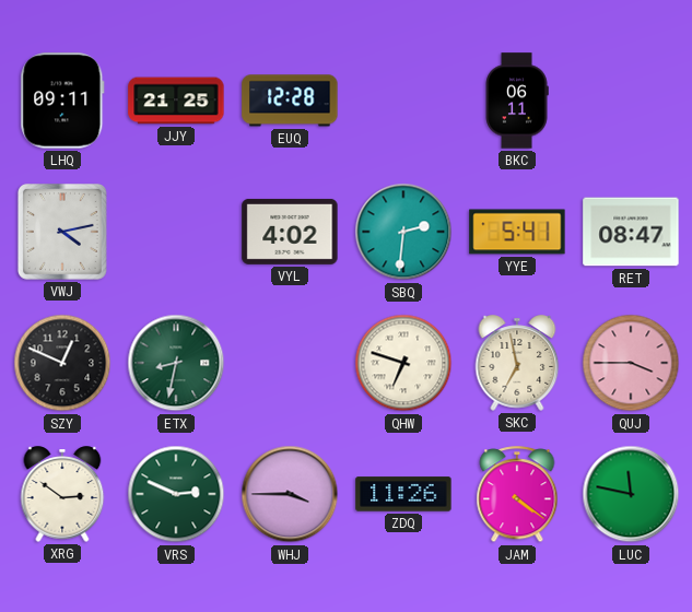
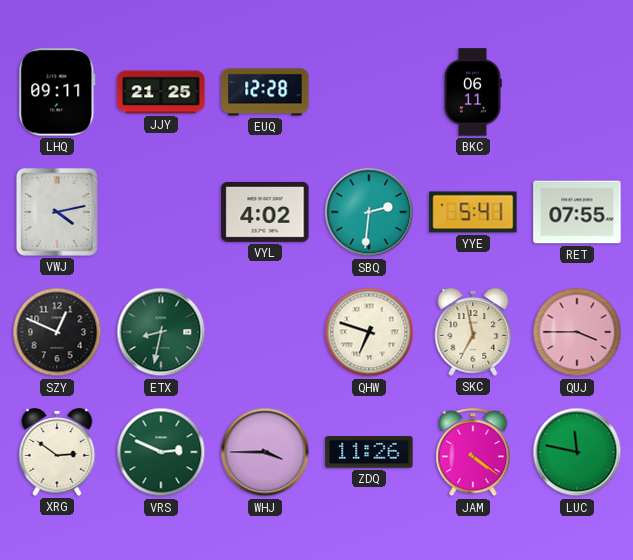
RET: 08:47 -> 07:55 (577, 212)
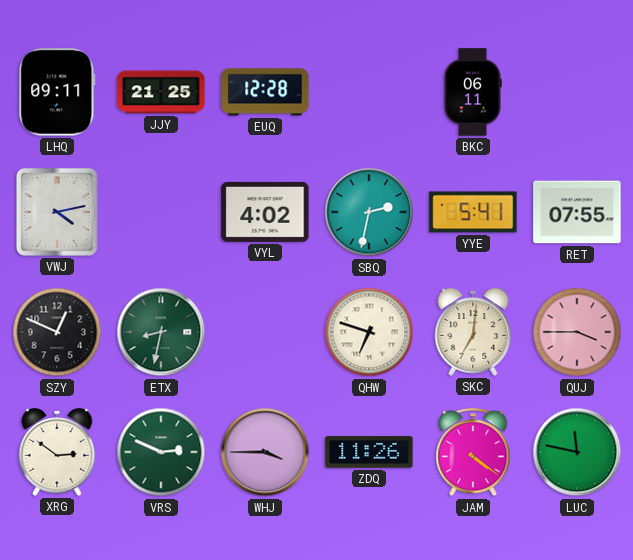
SBQ: 2:31 -> 2:32 (369, 212)
SKC: 6:58 -> 7:01 (473, 332)
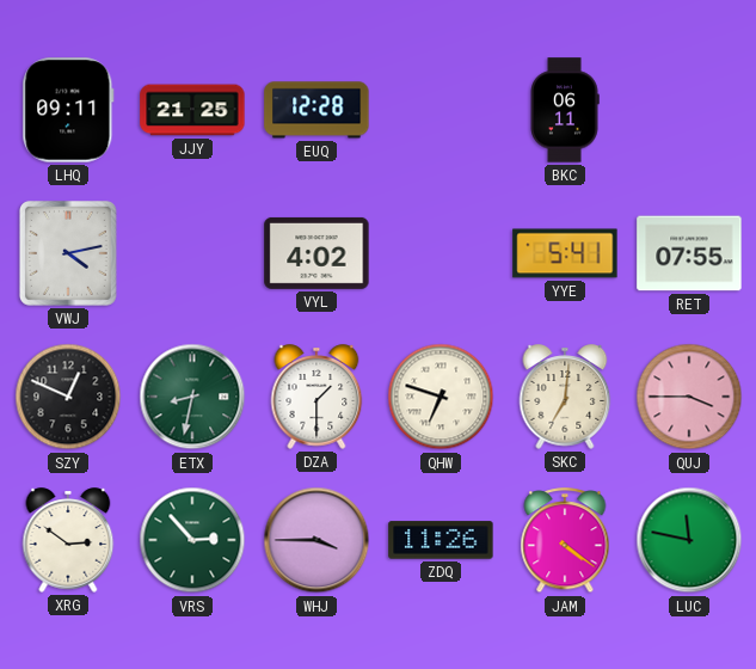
SBQ: 2:32 -> none (369, 212)
DZA: none -> 1:30 (316, 397)
VRS: 2:49 -> 2:53 (192, 540)
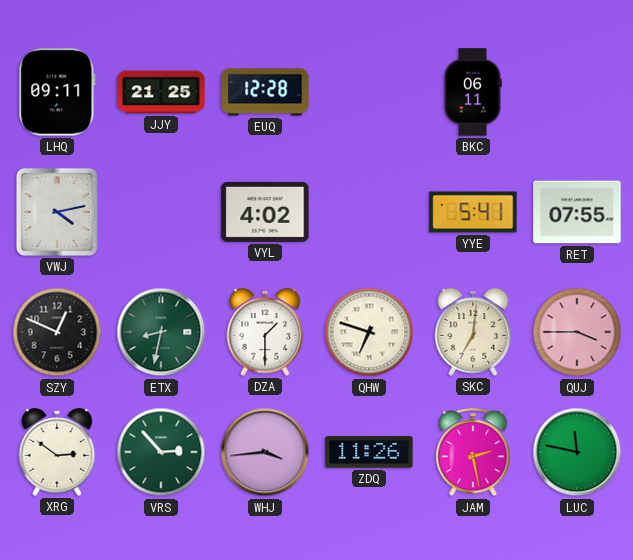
WHJ: 3:45 -> 3:44 (265, 452)
JAM: 4:21 -> 2:28 (473, 453)
